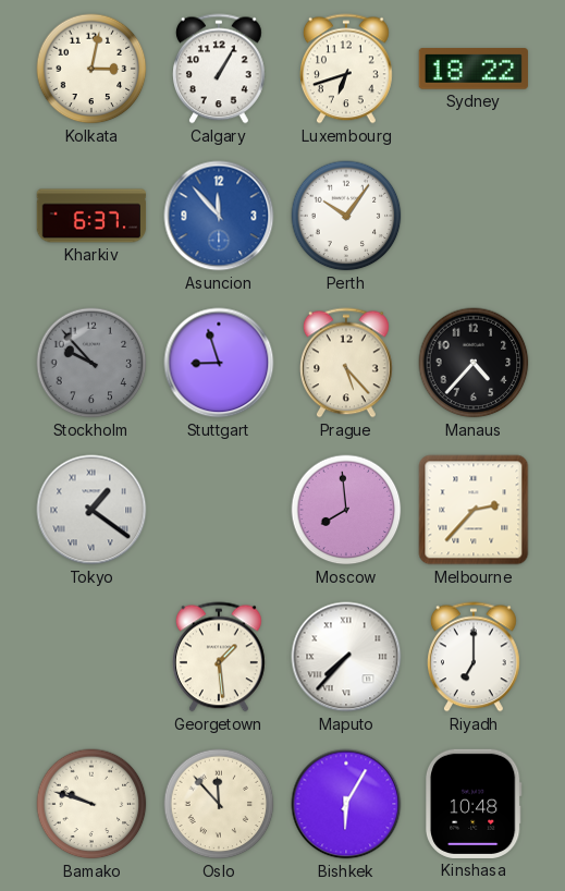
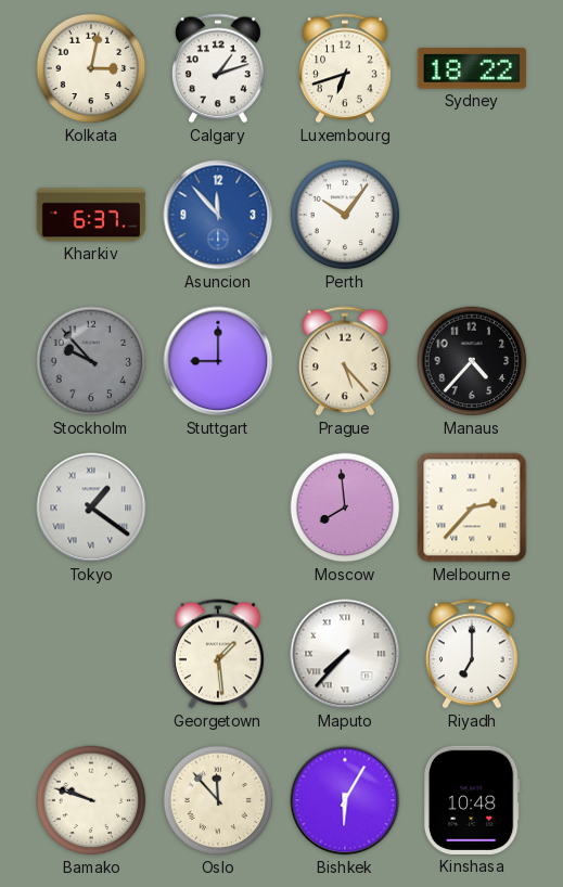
Calgary: 1:05 -> 1:12 (219, 68)
Stuttgart: 8:57 -> 9:00 (218, 361)
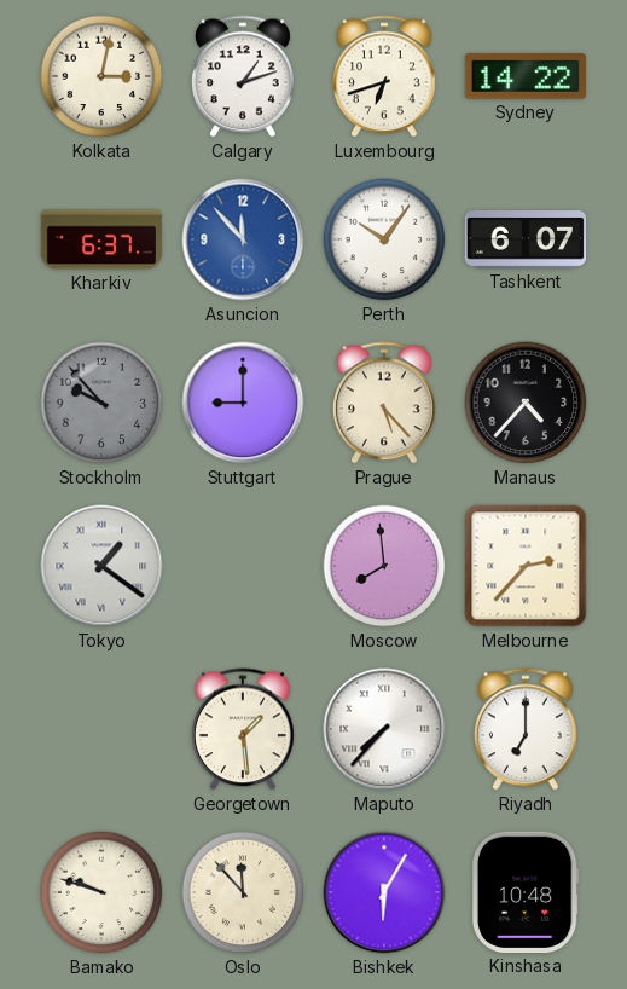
Sydney: 18:22 -> 14:22 (526, 76)
Tashkent: none -> 6:07 (526, 239)
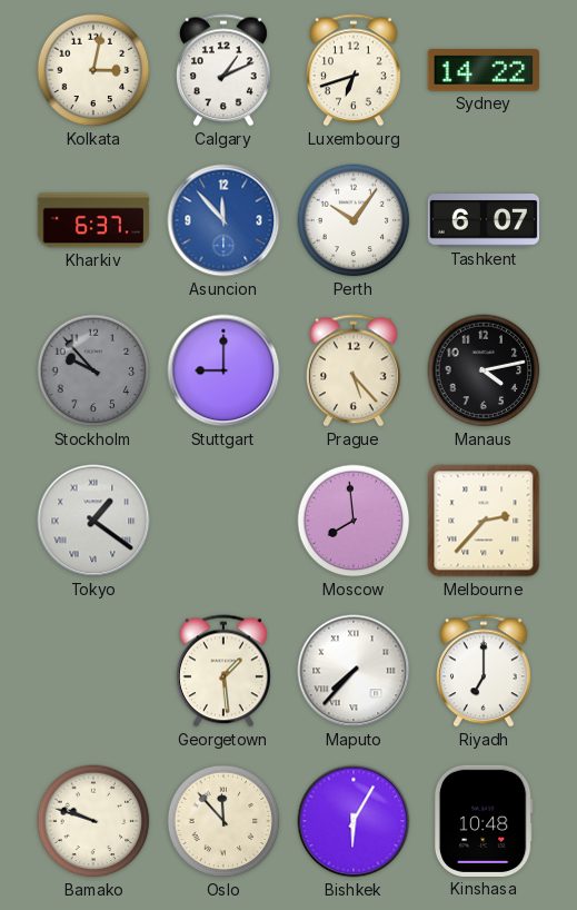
Calgary: 1:12 -> 1:11 (225, 70)
Manaus: 4:37 -> 4:13 (484, 370)
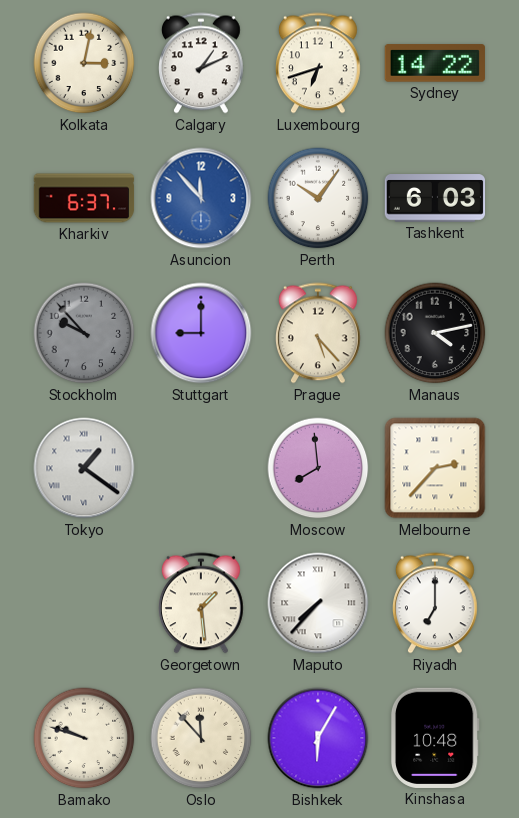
Tashkent: 6:07 -> 6:03 (435, 198)
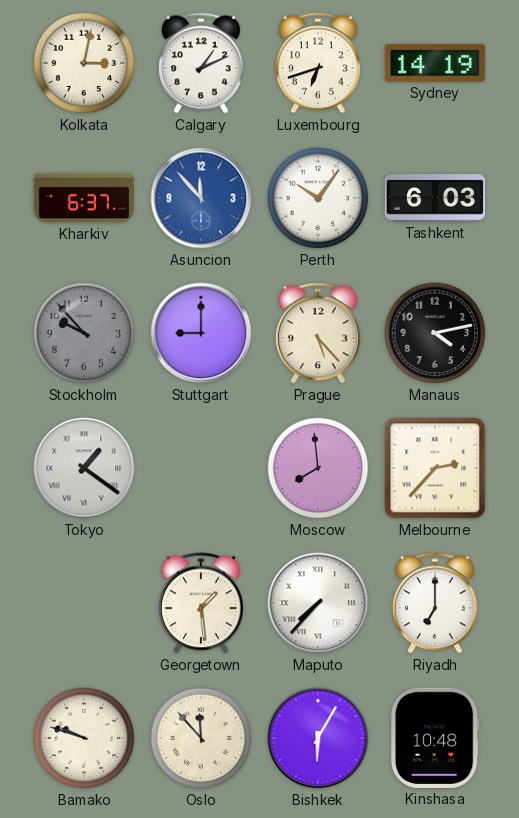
Sydney: 14:22 -> 14:19 (435, 63)
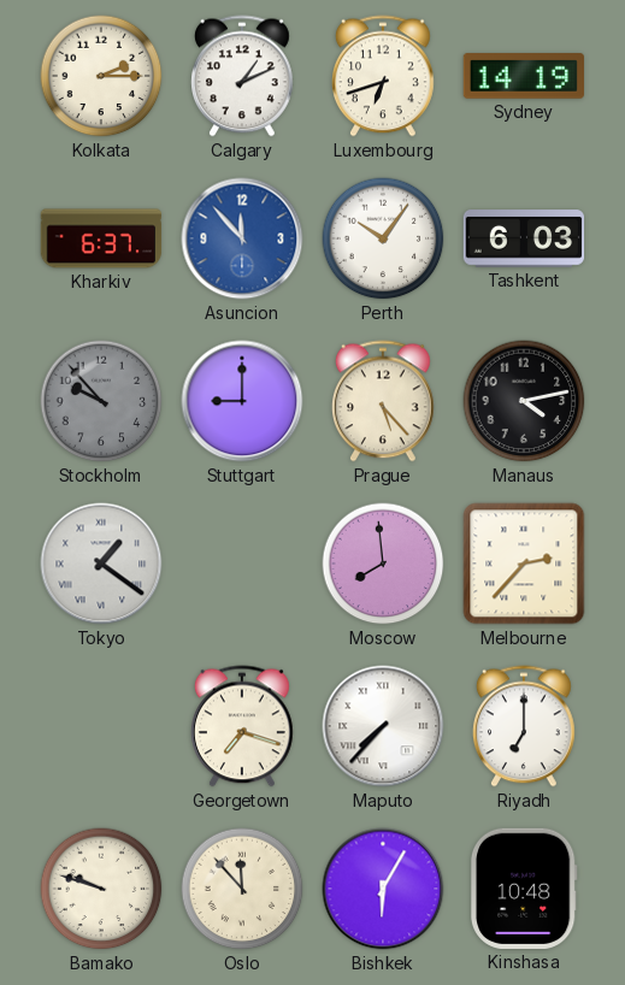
Kolkata: 3:02 -> 2:15 (101, 76)
Georgetown: 1:29 -> 7:18 (243, 726)
